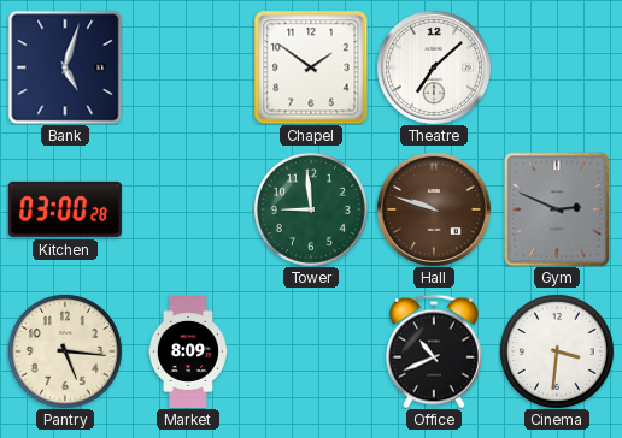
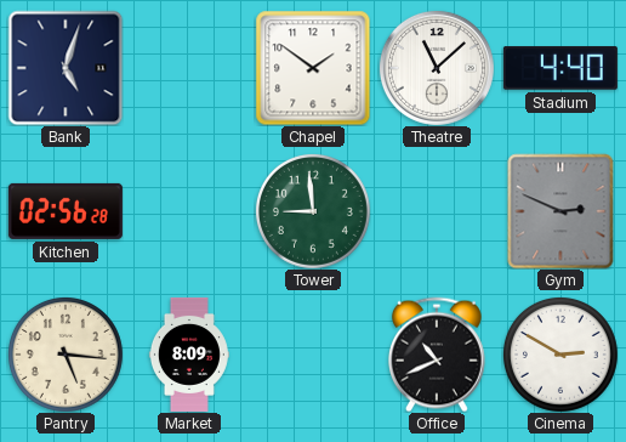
Theatre: 7:08 -> 11:08 (437, 68)
Stadium: none -> 4:40 (560, 68)
Kitchen: 03:00 -> 02:56 (66, 211)
Hall: 9:48 -> none (434, 209)
Cinema: 3:31 -> 2:50 (560, 355)
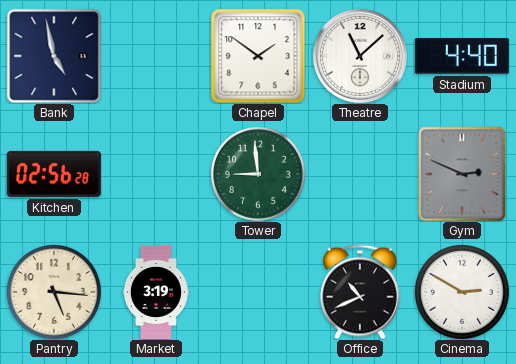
Bank: 5:03 -> 4:58 (54, 56)
Market: 8:09 -> 3:19 (156, 292)
